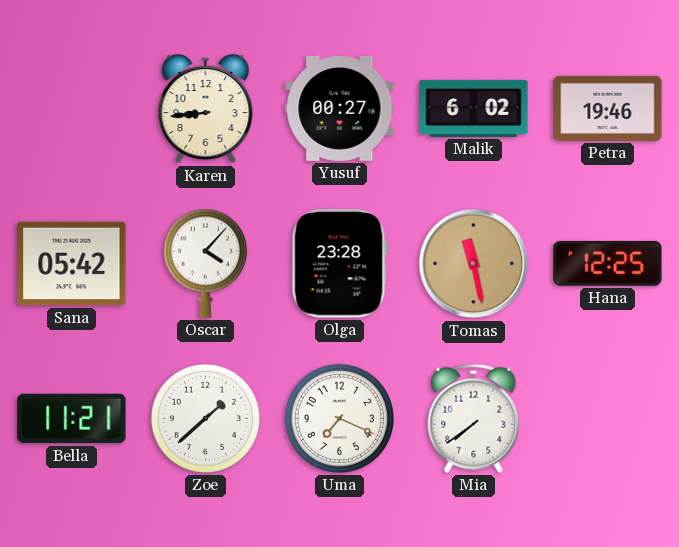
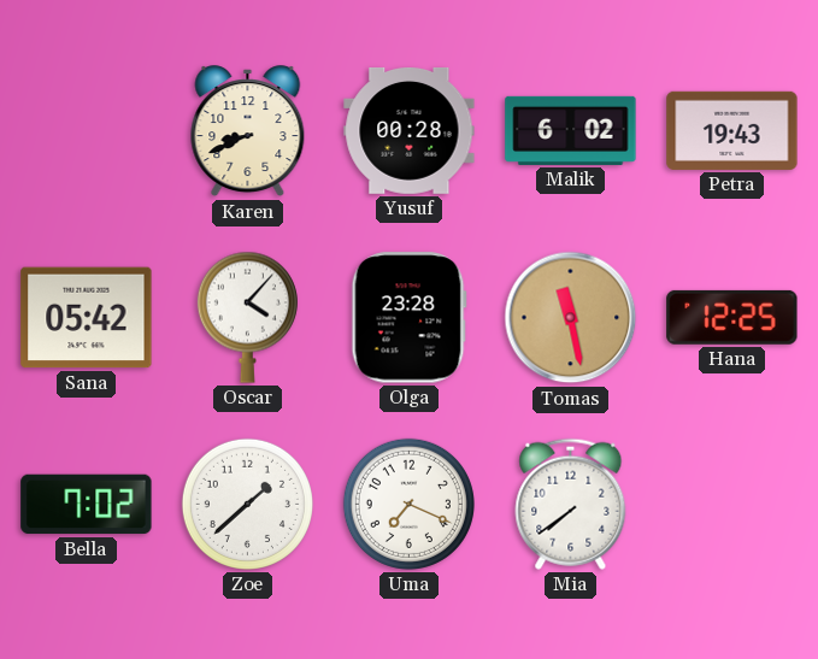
Karen: 8:44 -> 8:41 (248, 131)
Yusuf: 00:27 -> 00:28 (410, 130)
Petra: 19:46 -> 19:43 (732, 130)
Bella: 11:21 -> 7:02 (87, 505)
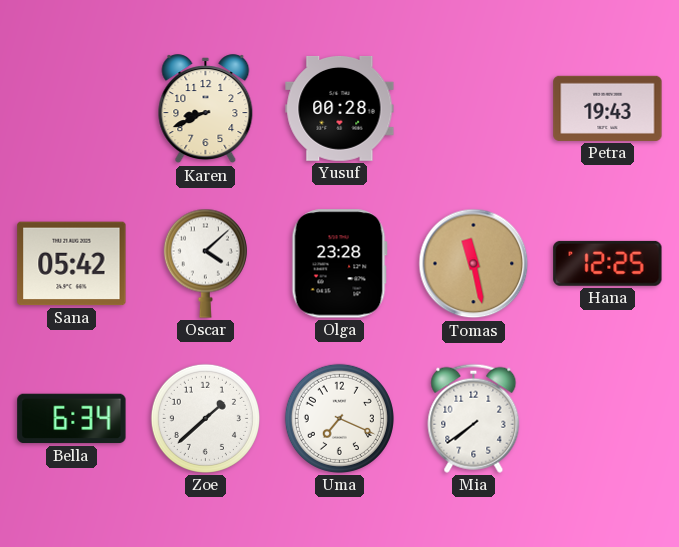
Malik: 6:02 -> none (571, 130)
Oscar: 4:07 -> 4:08 (205, 263)
Bella: 7:02 -> 6:34 (72, 419)
